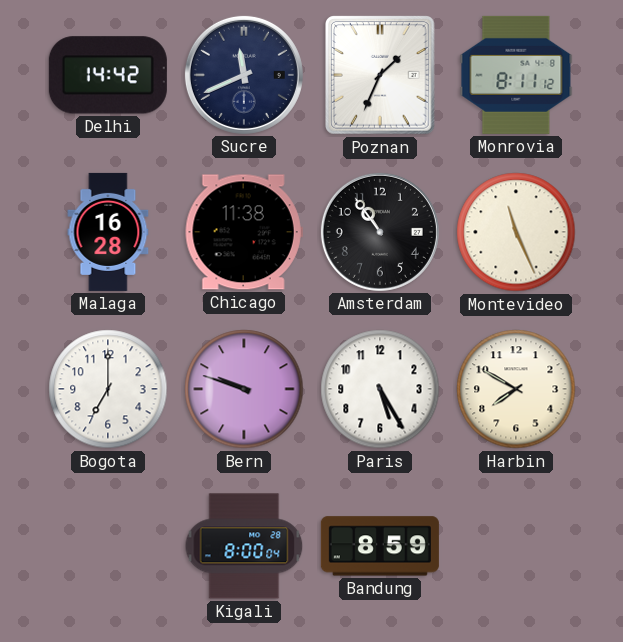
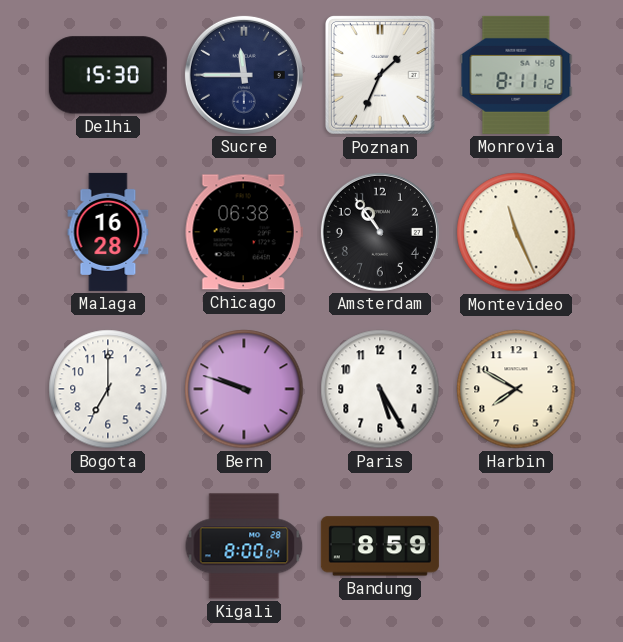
Delhi: 14:42 -> 15:30 (108, 75)
Sucre: 11:41 -> 11:45 (244, 75)
Chicago: 11:38 -> 06:38 (244, 232)
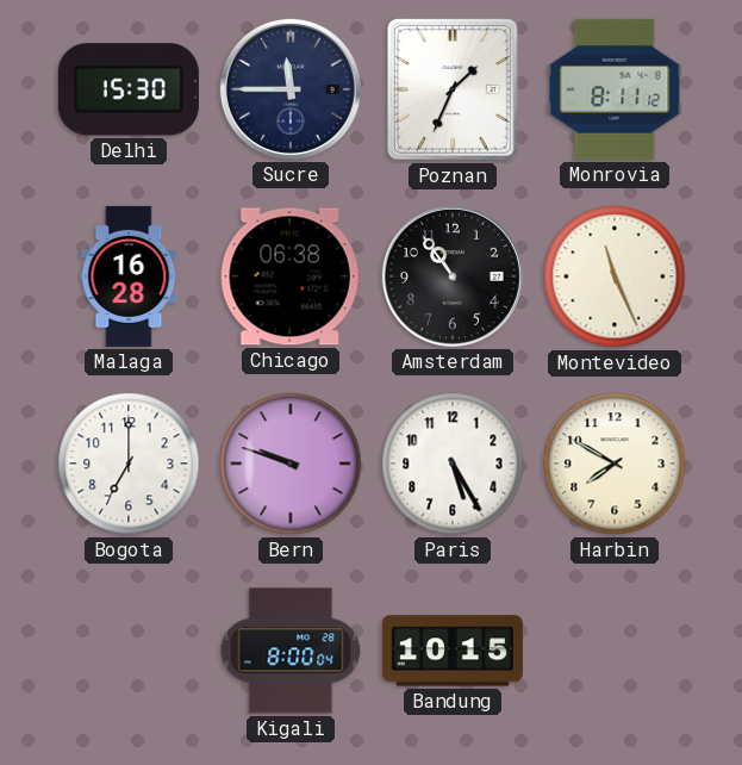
Bandung: 8:59 -> 10:15 (453, 651)
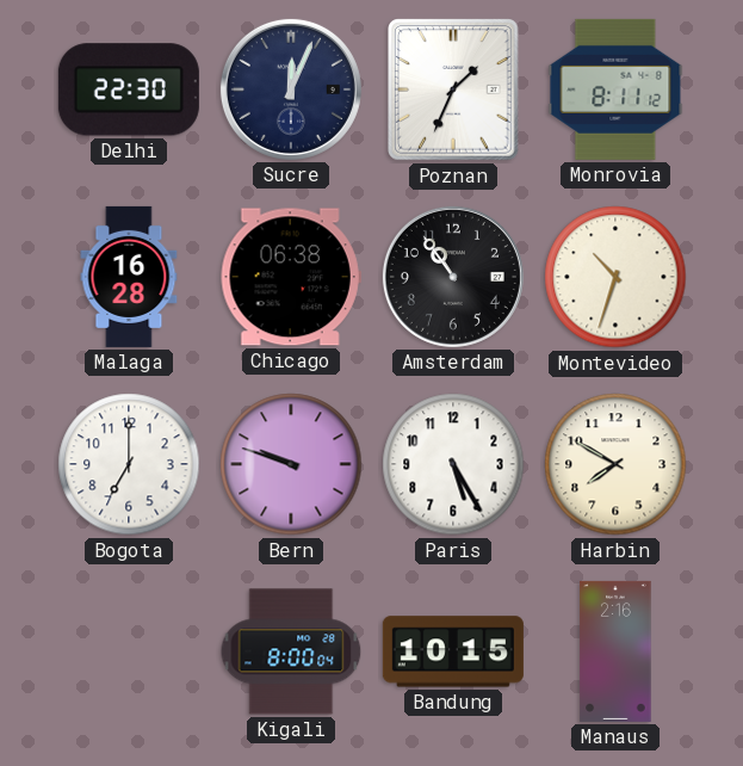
Delhi: 15:30 -> 22:30 (129, 89)
Sucre: 11:45 -> 12:04 (291, 89)
Montevideo: 11:26 -> 10:33 (615, 277)
Manaus: none -> 2:16 (615, 651)
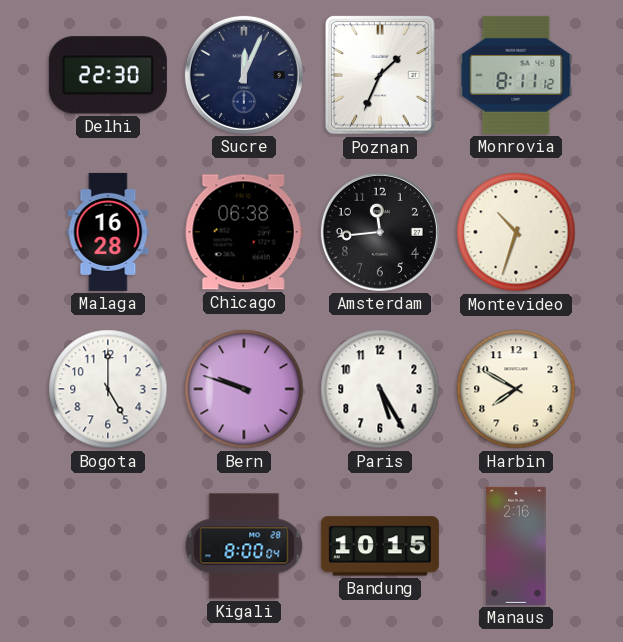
Amsterdam: 10:54 -> 11:44 (380, 232)
Bogota: 7:00 -> 5:00 (108, 389)
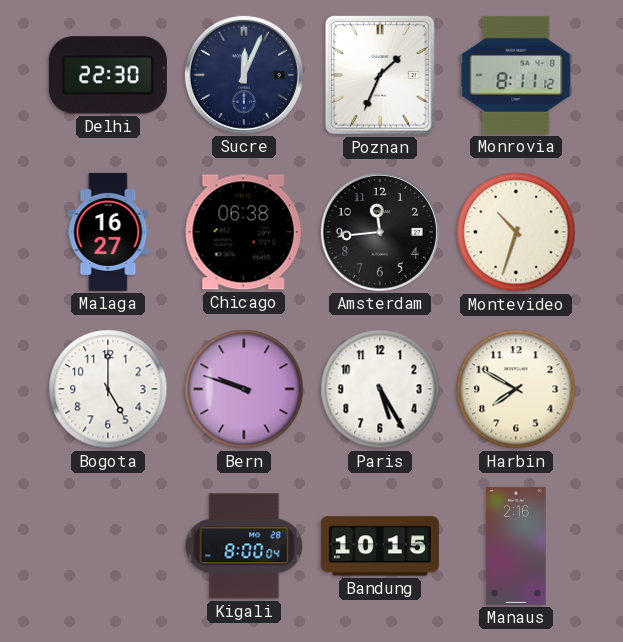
Malaga: 16:28 -> 16:27 (108, 232)
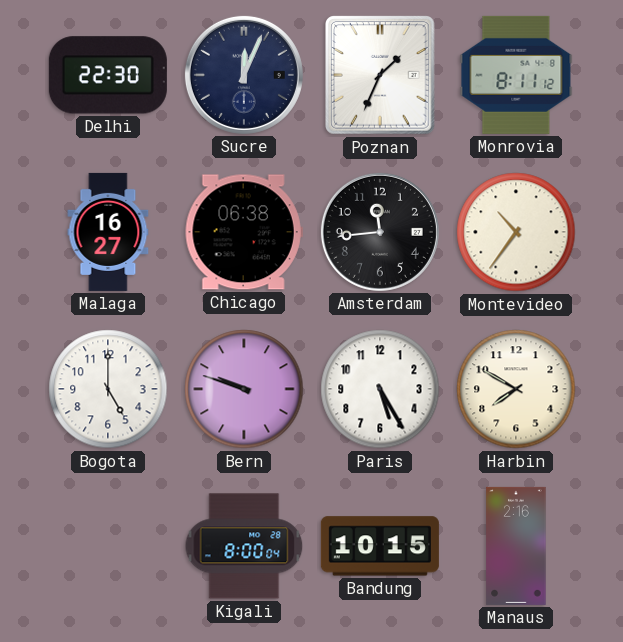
Montevideo: 10:33 -> 10:36 (516, 232)
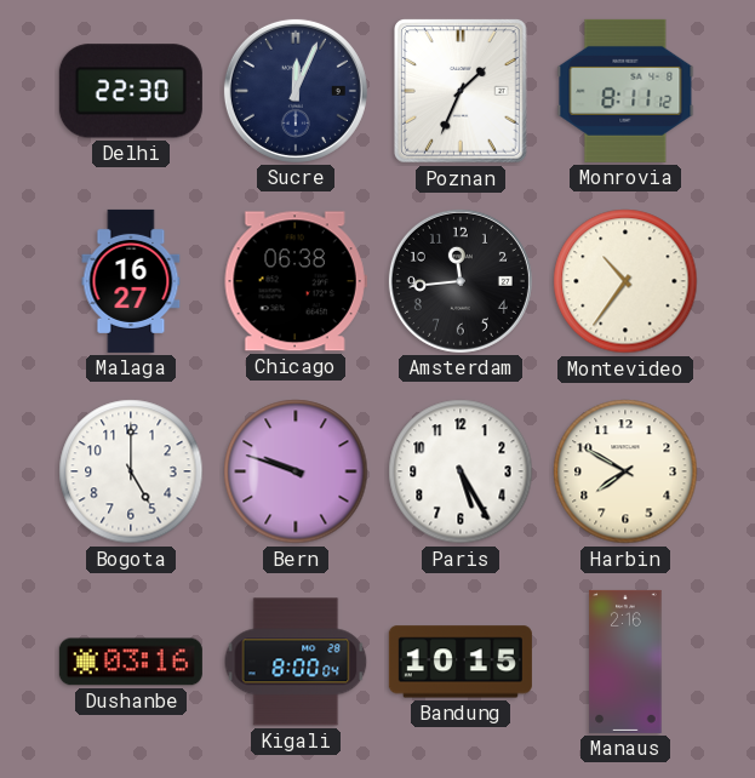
Dushanbe: none -> 03:16 (131, 662)
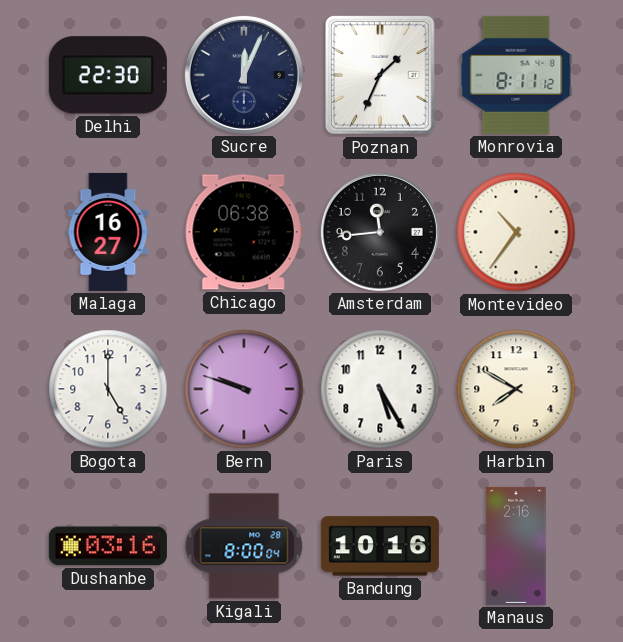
Bandung: 10:15 -> 10:16 (380, 546)
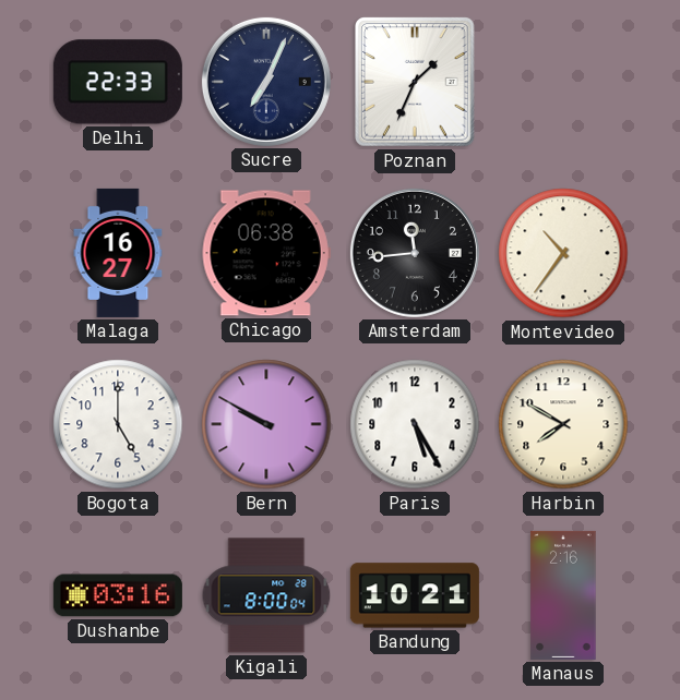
Delhi: 22:30 -> 22:33 (118, 82)
Sucre: 12:04 -> 7:04 (266, 82)
Monrovia: 8:11 -> none (516, 75)
Bern: 9:48 -> 9:50 (266, 424)
Bandung: 10:16 -> 10:21 (415, 595)
